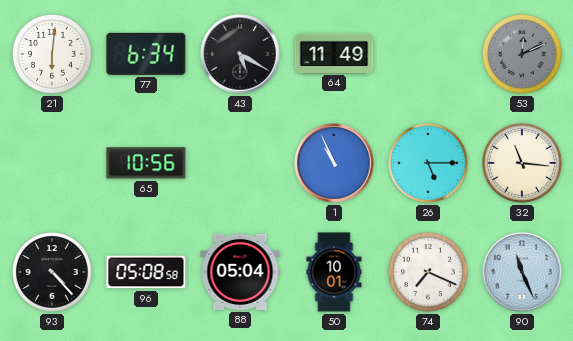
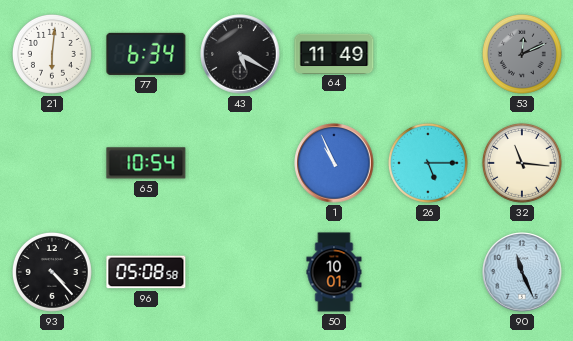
65: 10:56 -> 10:54 (146, 163)
88: 05:04 -> none (240, 272)
74: 7:19 -> none (428, 272)
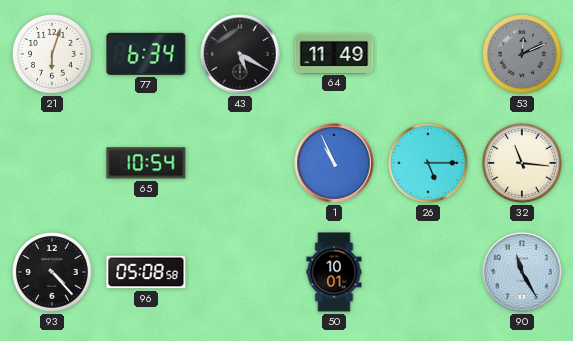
21: 6:01 -> 6:03 (52, 54)
90: 11:26 -> 11:25 (522, 272)
